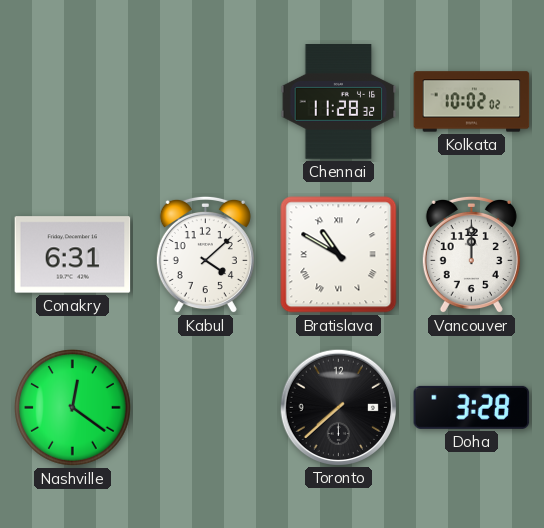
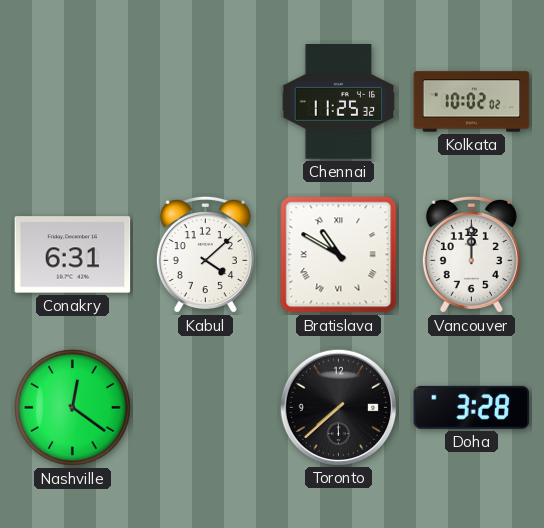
Chennai: 11:28 -> 11:25 (339, 102)
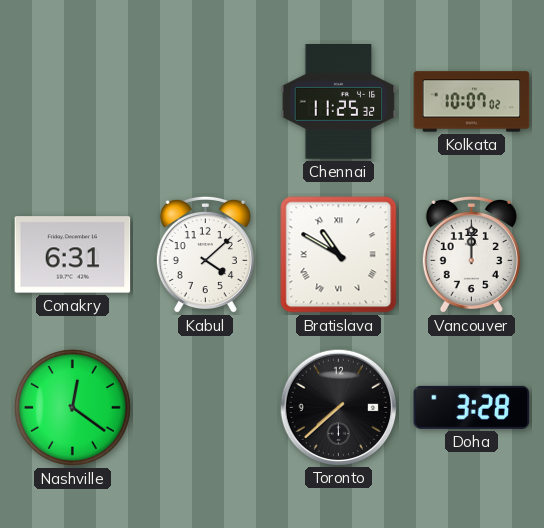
Kolkata: 10:02 -> 10:07 (472, 102)
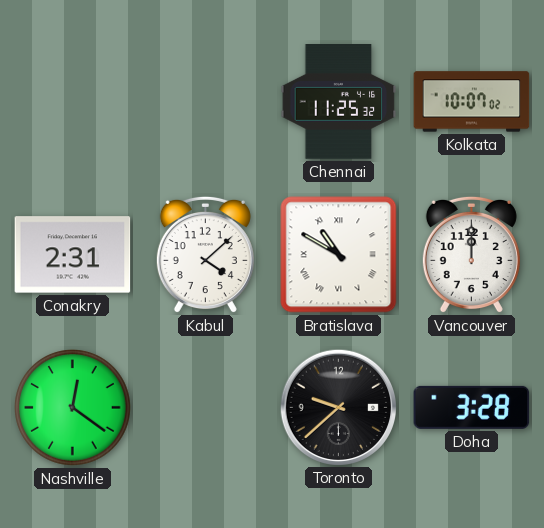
Conakry: 6:31 -> 2:31 (73, 255)
Toronto: 7:38 -> 9:38 (338, 407)
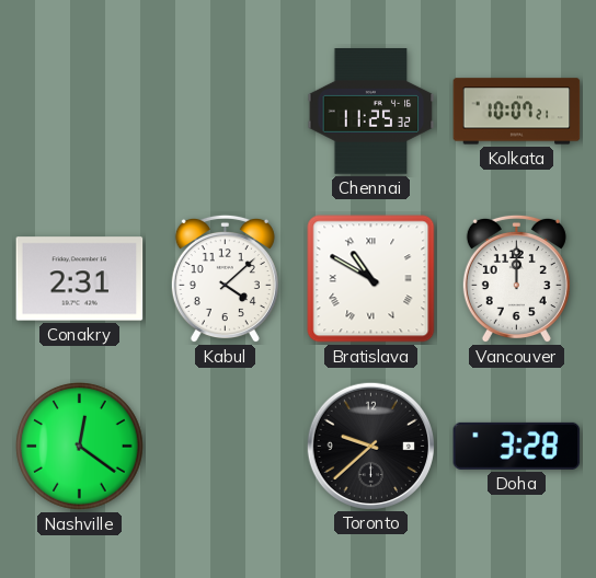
Kolkata: 10:07:02 -> 10:07:21 (517, 112)
